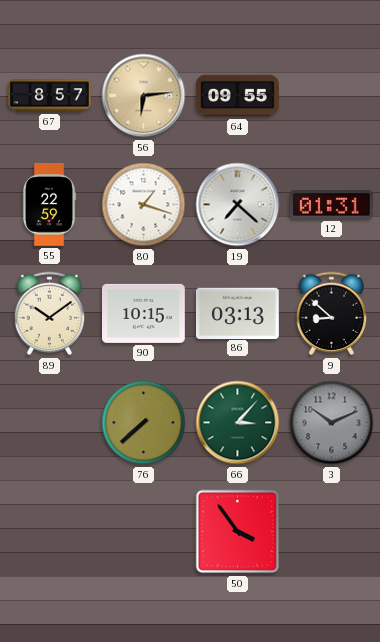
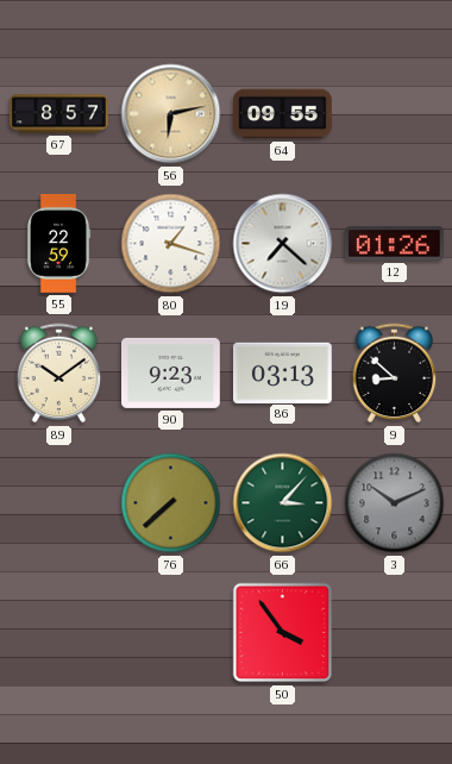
56: 6:14 -> 6:13 (171, 114)
12: 01:31 -> 01:26 (394, 244)
90: 10:15 -> 9:23 (171, 372)
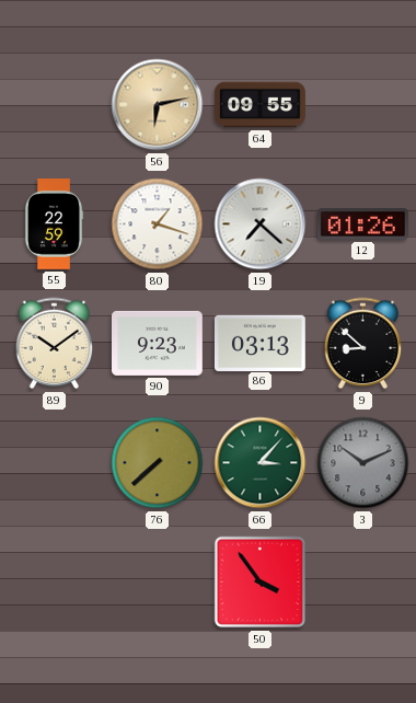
67: 8:57 -> none (59, 114)
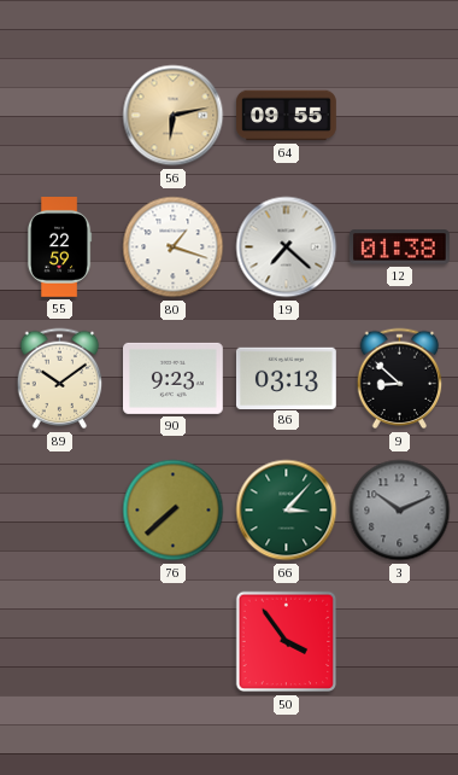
12: 01:26 -> 01:38 (399, 247)
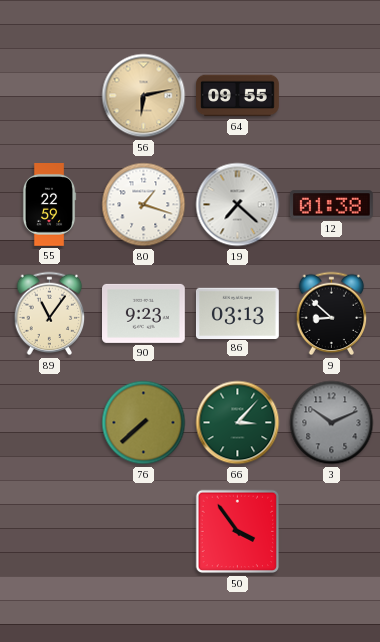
89: 10:09 -> 11:06 (50, 314)
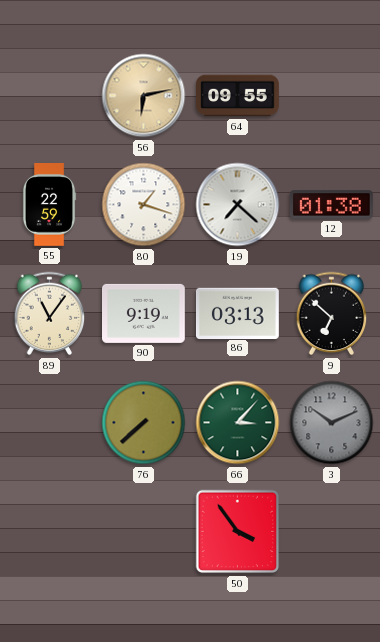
90: 9:23 -> 9:19 (144, 313)
9: 8:52 -> 6:52 (332, 314)
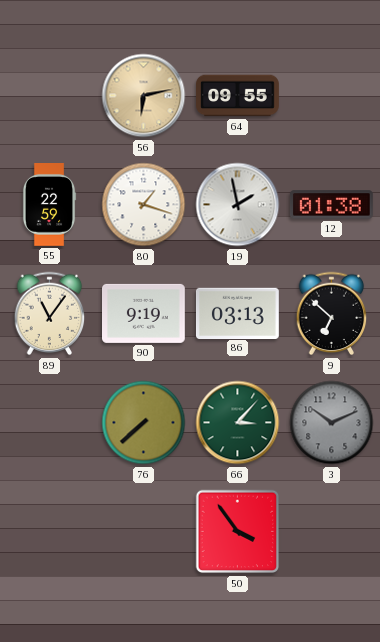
19: 7:22 -> 1:58 (238, 205)
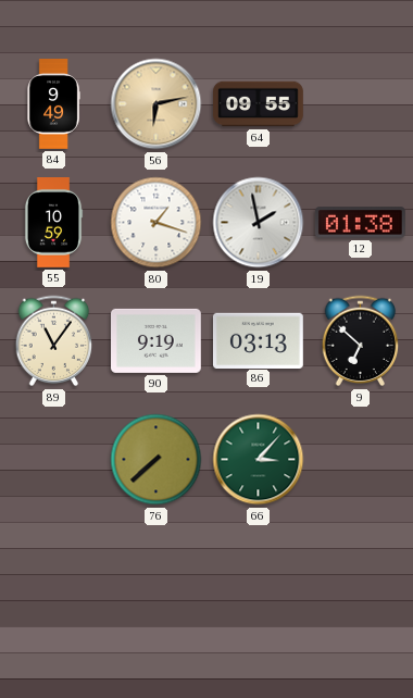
84: none -> 9:49 (53, 104)
55: 22:59 -> 10:59 (53, 223)
3: 10:11 -> none (332, 423)
50: 3:54 -> none (238, 532)
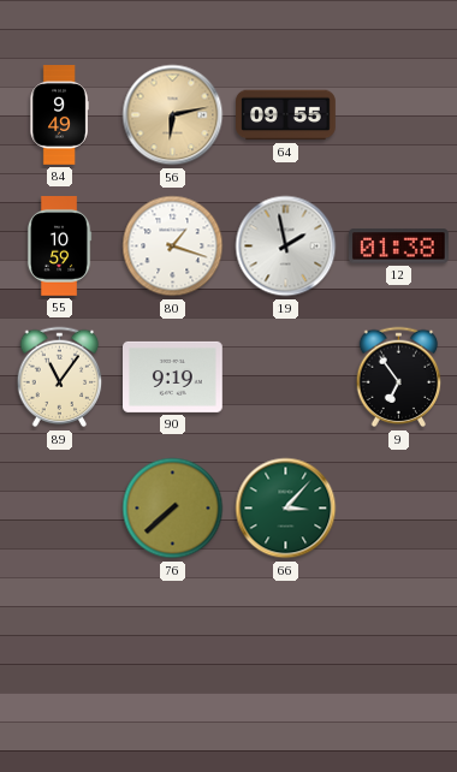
86: 03:13 -> none (258, 340)
9: 6:52 -> 6:54 (399, 378)
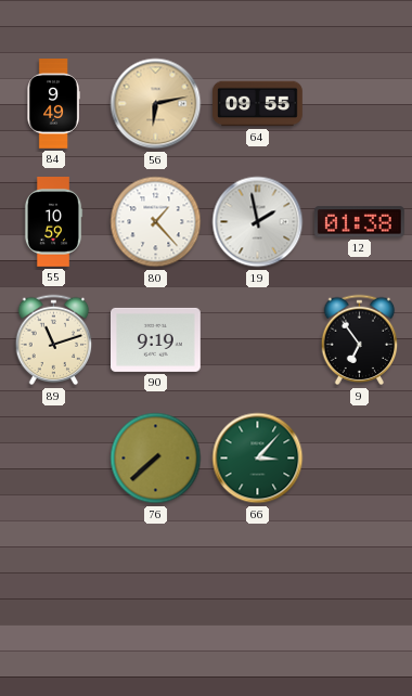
80: 1:18 -> 1:23 (156, 222)
89: 11:06 -> 11:12 (54, 340)
